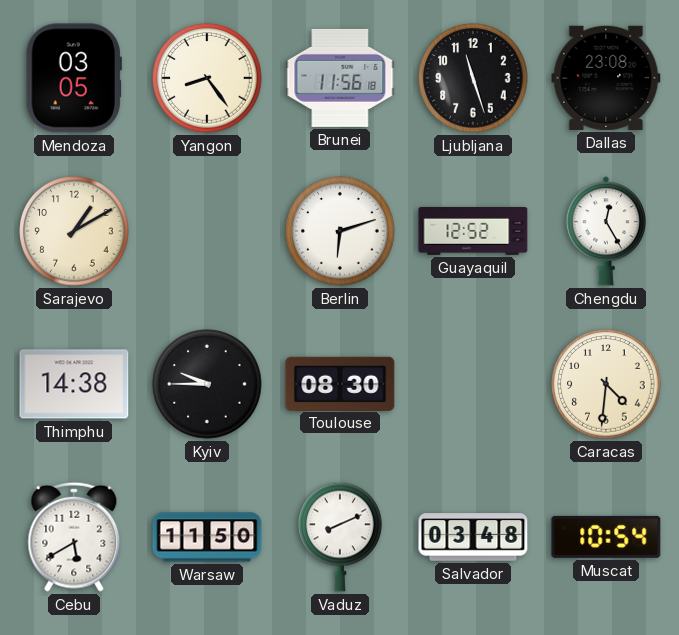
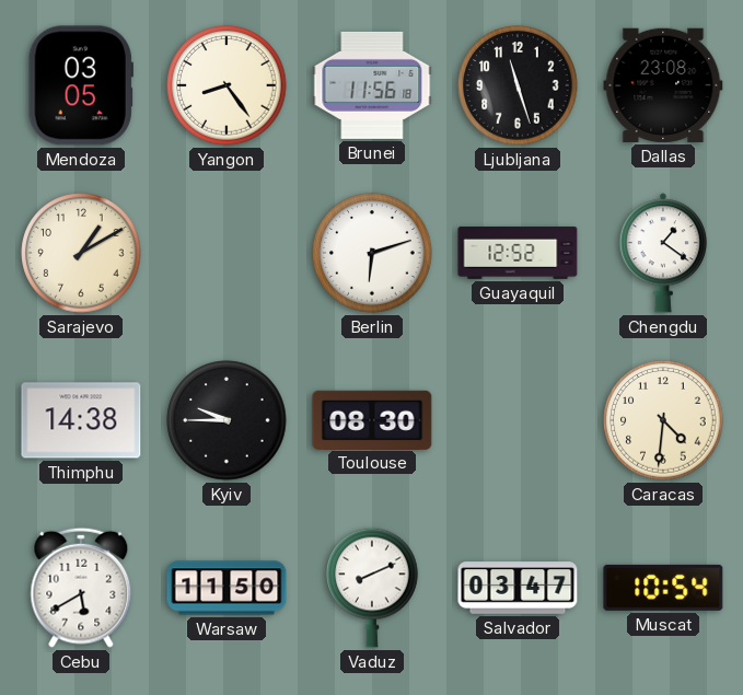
Chengdu: 12:25 -> 1:21 (663, 253)
Salvador: 03:48 -> 03:47 (518, 588)
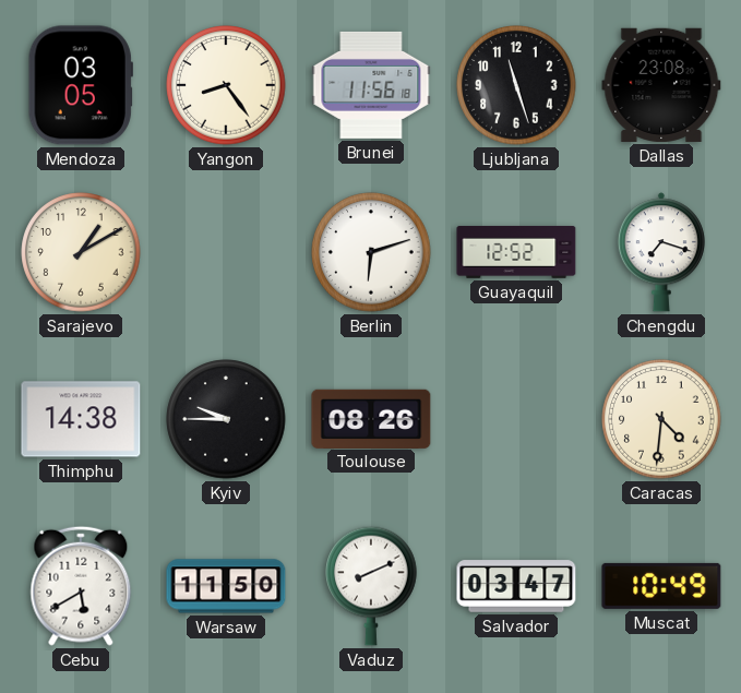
Chengdu: 1:21 -> 7:18 (661, 252)
Toulouse: 08:30 -> 08:26 (371, 418)
Muscat: 10:54 -> 10:49 (661, 586)
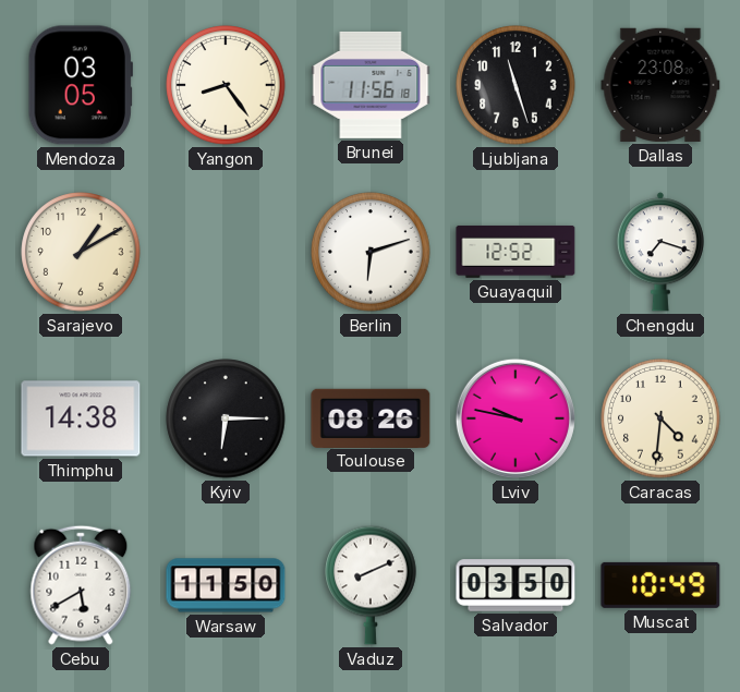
Kyiv: 9:45 -> 6:15 (226, 418)
Lviv: none -> 9:47 (515, 418)
Salvador: 03:47 -> 03:50 (515, 585)
